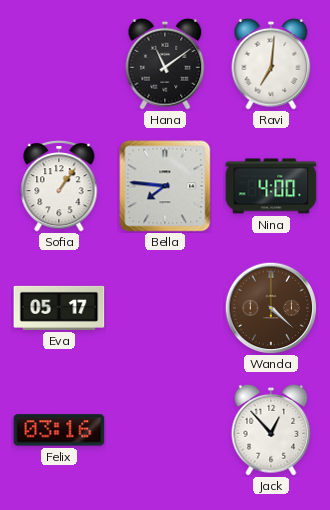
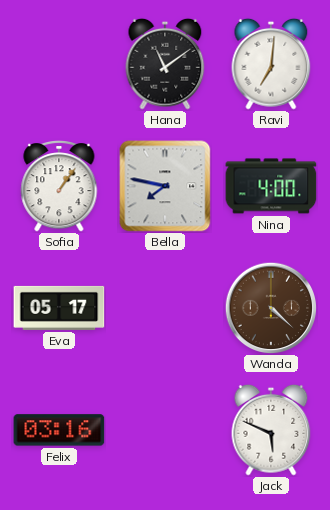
Bella: 7:46 -> 7:47 (165, 186)
Jack: 12:53 -> 5:49 (271, 430)
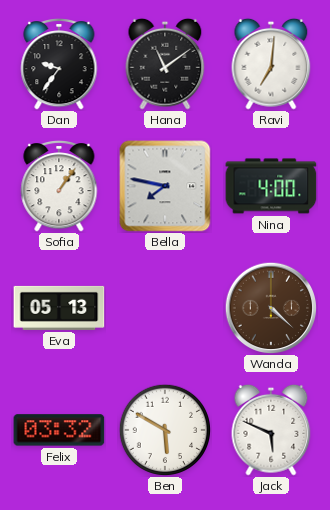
Dan: none -> 9:36 (59, 65)
Eva: 05:17 -> 05:13 (59, 308)
Felix: 03:16 -> 03:32 (59, 430)
Ben: none -> 5:50 (164, 429)
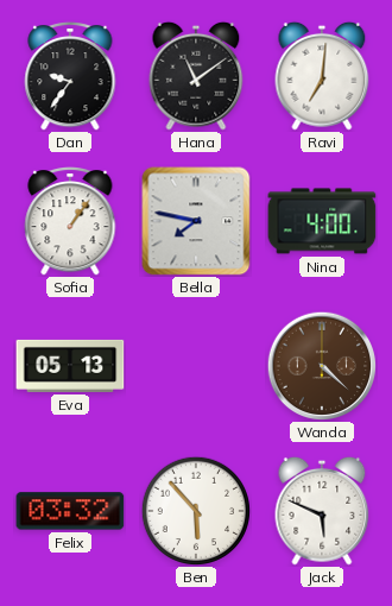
Ben: 5:50 -> 5:53 (195, 510)
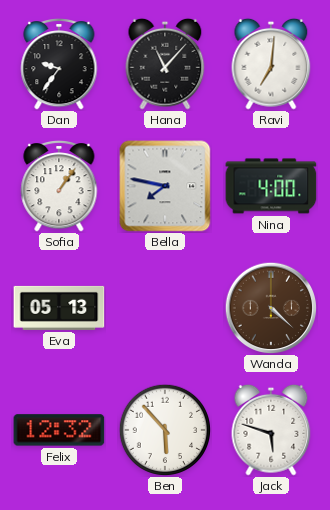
Hana: 11:09 -> 11:07 (165, 64)
Felix: 03:32 -> 12:32 (59, 430)
Jack: 5:49 -> 5:48 (271, 430)
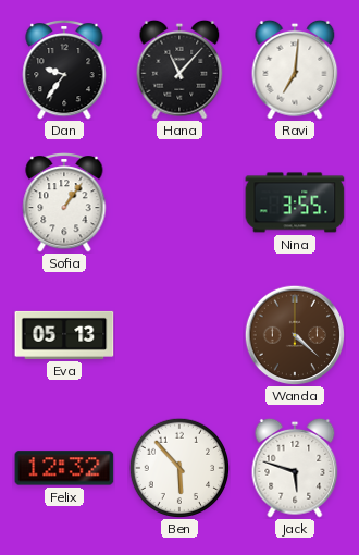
Bella: 7:47 -> none (165, 186)
Nina: 4:00 -> 3:55 (295, 202)
